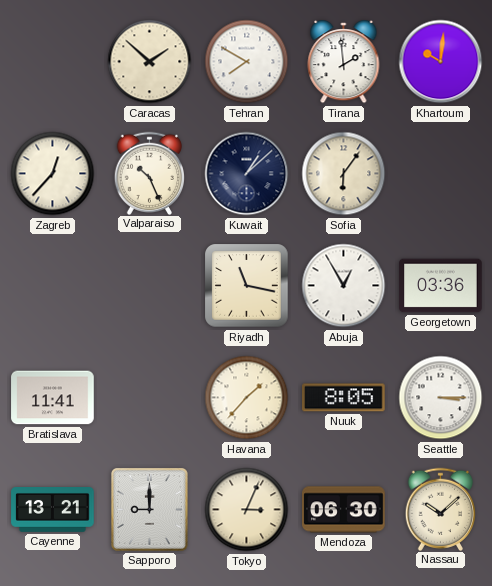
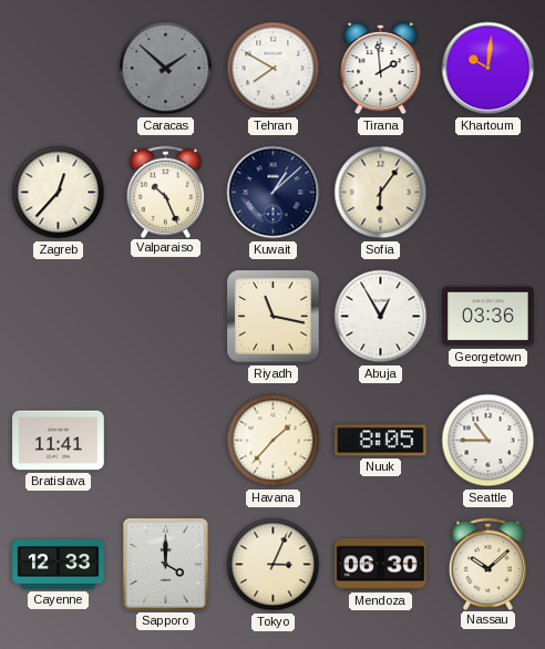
Caracas dial: cream -> grey (166, 69)
Seattle: 3:15 -> 10:45 (489, 441)
Cayenne: 13:21 -> 12:33 (59, 565)
Sapporo: 9:00 -> 4:00 (165, 564)
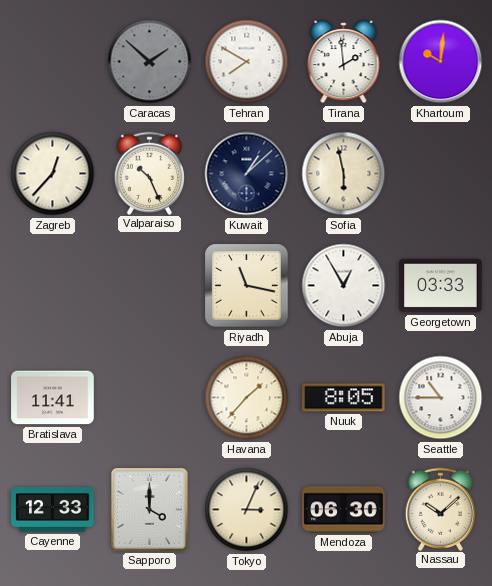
Sofia: 6:06 -> 5:58 (344, 174)
Georgetown: 03:36 -> 03:33 (441, 286)
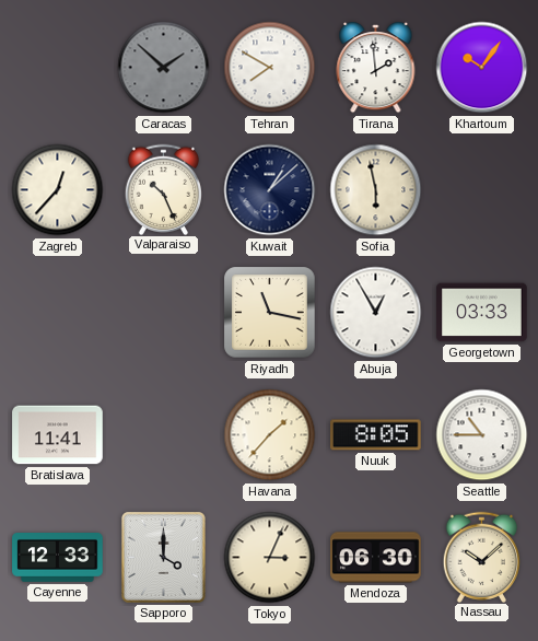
Khartoum: 10:01 -> 10:06 (482, 68)
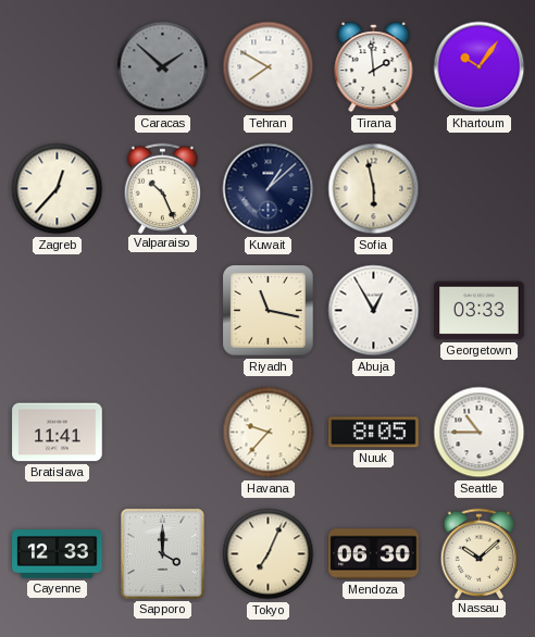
Havana: 1:37 -> 9:37 (269, 433)
Tokyo: 3:04 -> 7:04 (269, 554)
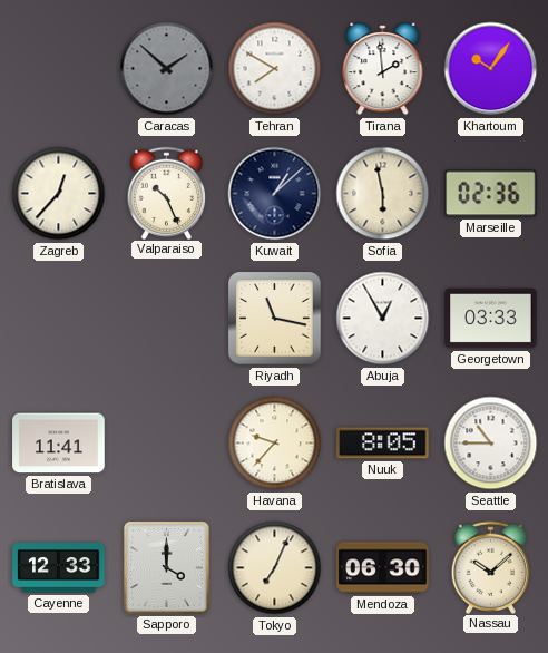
Marseille: none -> 02:36 (491, 194)
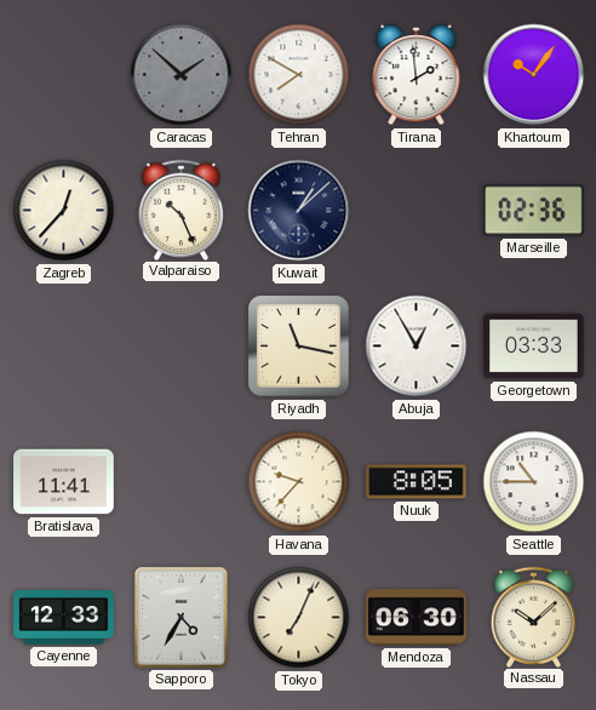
Sofia: 5:58 -> none (383, 194)
Sapporo: 4:00 -> 4:35 (180, 617)
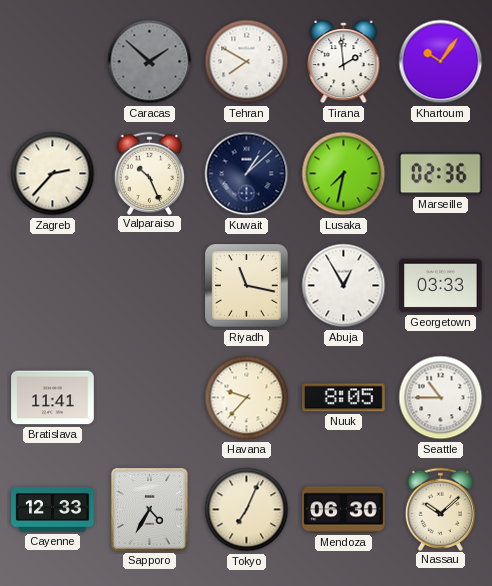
Zagreb: 12:37 -> 2:37 (53, 174)
Lusaka: none -> 7:32 (344, 174)
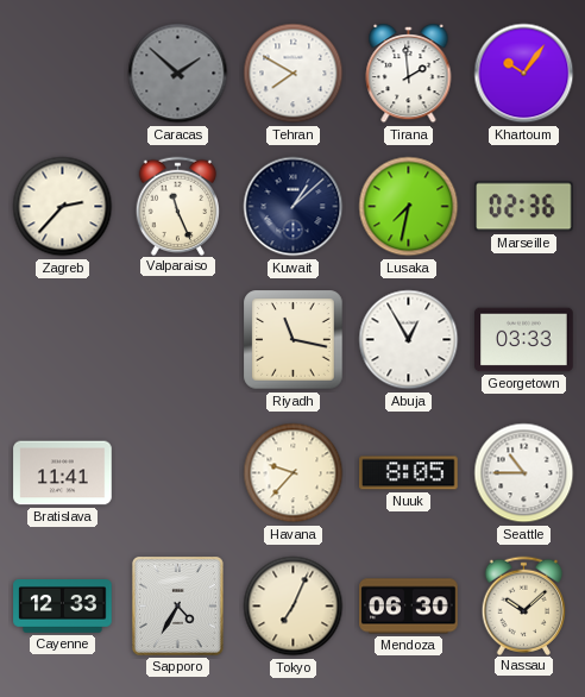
Valparaiso: 10:26 -> 11:26 (178, 206)
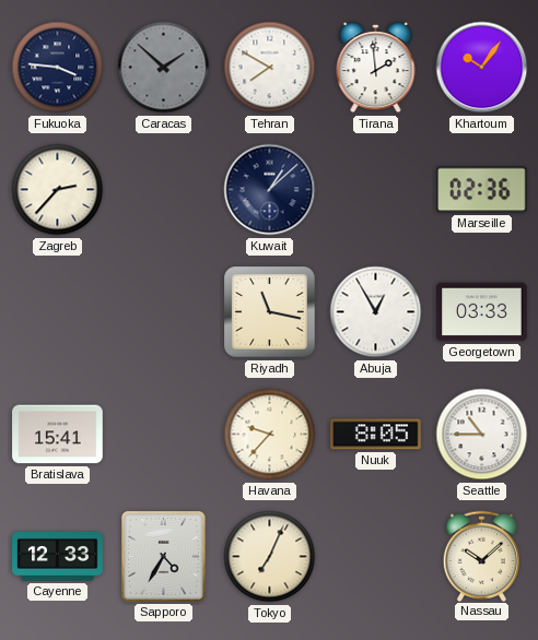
Fukuoka: none -> 3:46 (58, 68)
Valparaiso: 11:26 -> none (178, 206)
Lusaka: 7:32 -> none (409, 207)
Bratislava: 11:41 -> 15:41 (58, 435)
Mendoza: 06:30 -> none (409, 607)
